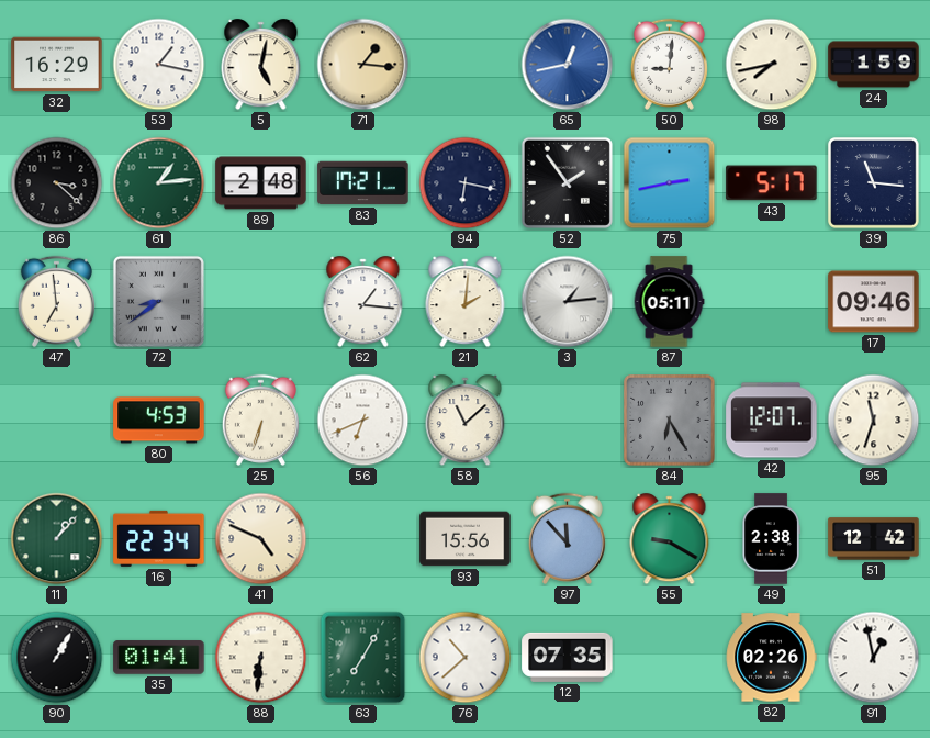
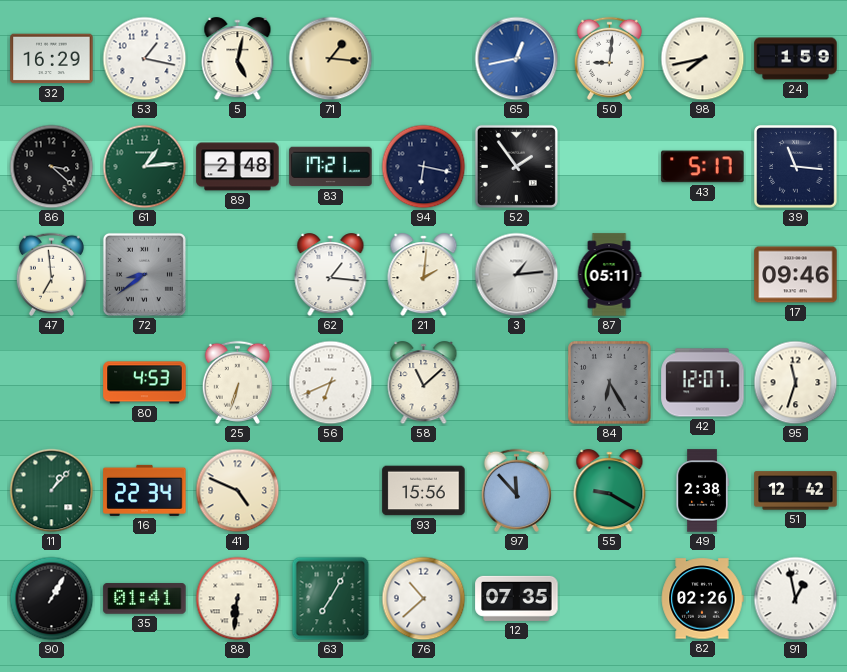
75: 2:43 -> none (670, 183)
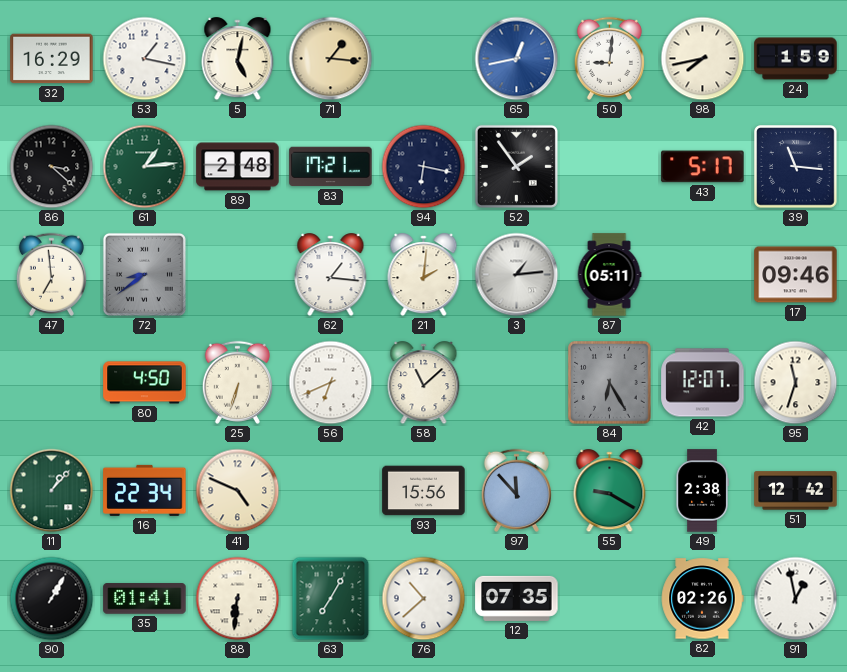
80: 4:53 -> 4:50 (145, 383)
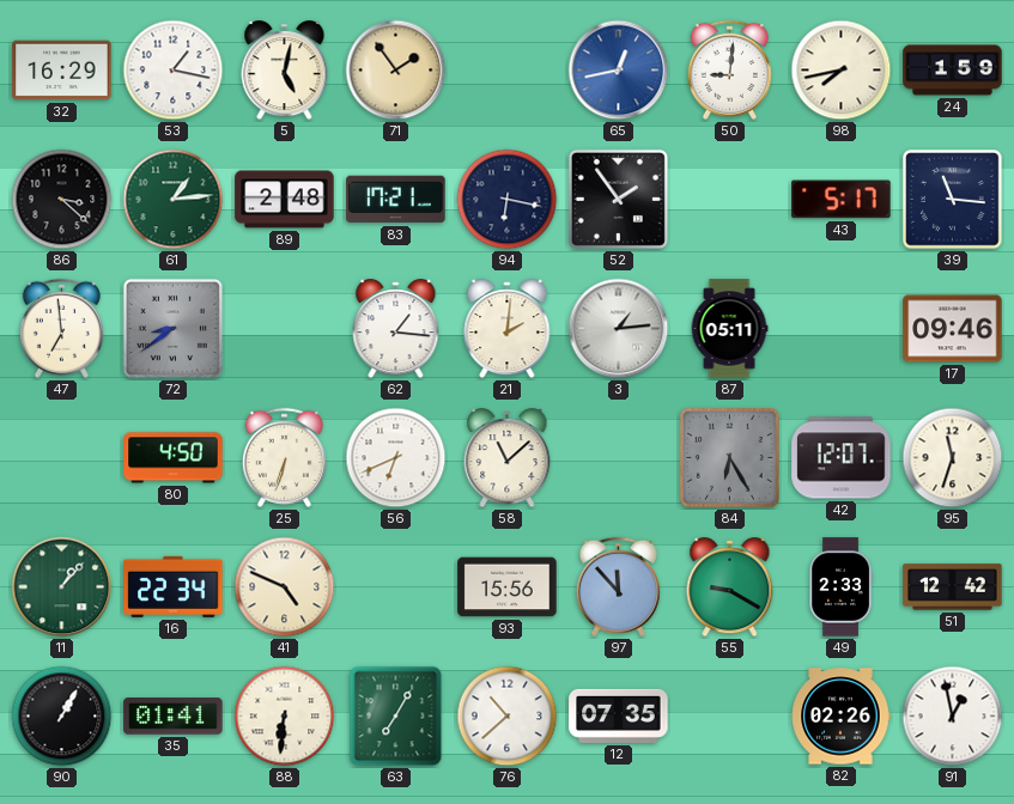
71: 1:16 -> 1:54 (396, 71)
49: 2:38 -> 2:33 (840, 587)
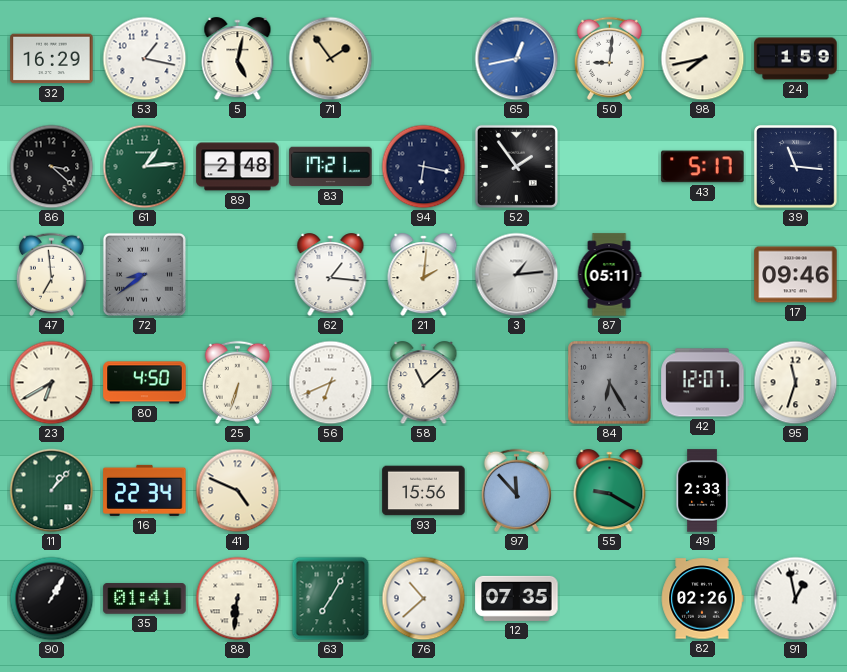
23: none -> 6:40 (52, 383)
51: 12:42 -> none (953, 587)
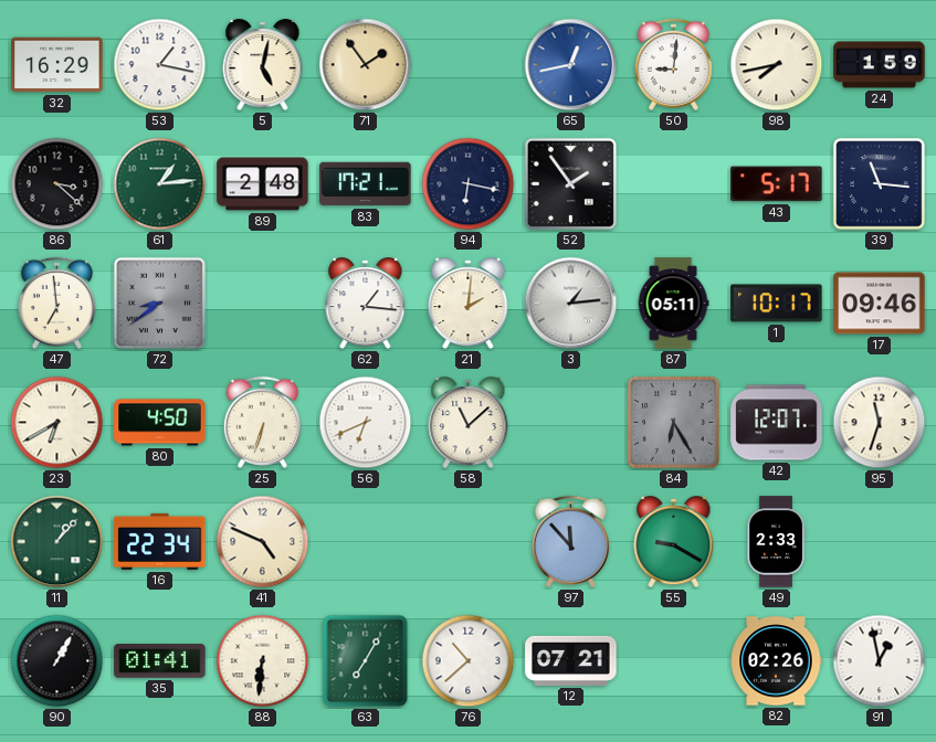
1: none -> 10:17 (777, 304)
93: 15:56 -> none (424, 491)
12: 07:35 -> 07:21 (571, 660)
